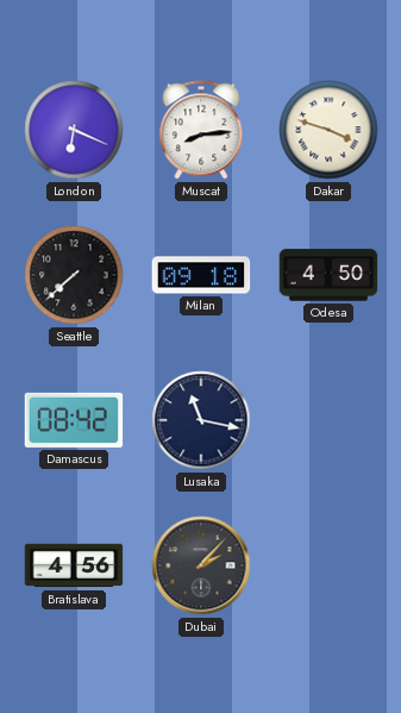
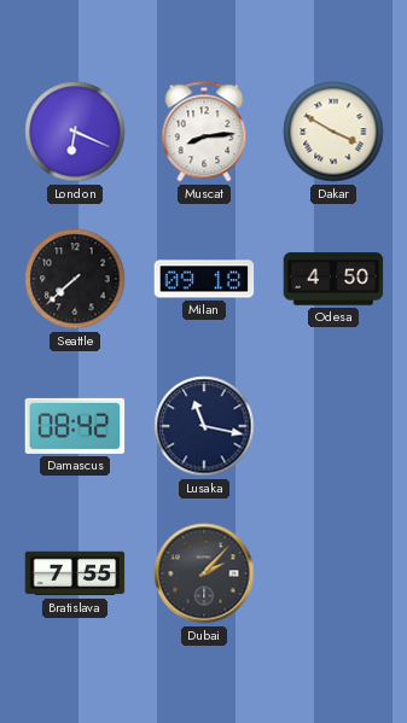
Dakar: 3:48 -> 3:50 (333, 132)
Bratislava: 4:56 -> 7:55 (75, 573)
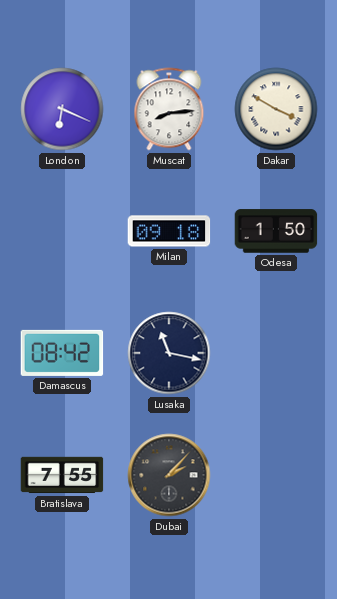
Seattle: 7:38 -> none (75, 279)
Odesa: 4:50 -> 1:50 (276, 231)
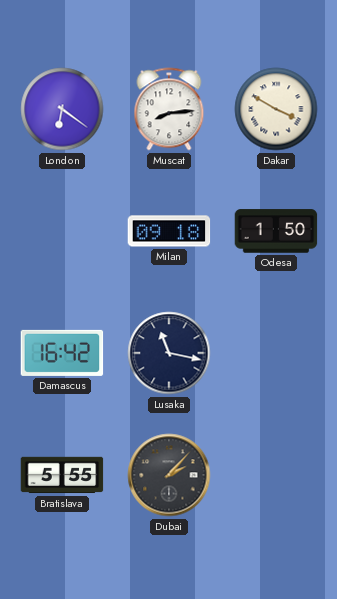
London: 6:19 -> 6:21 (62, 109)
Damascus: 08:42 -> 16:42 (62, 353)
Bratislava: 7:55 -> 5:55 (62, 475)
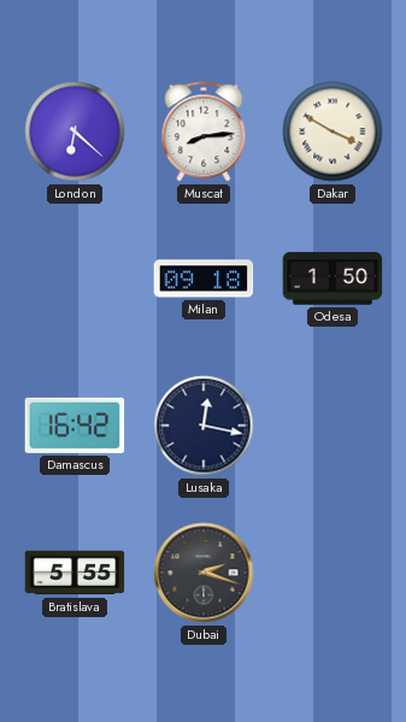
London: 6:21 -> 6:22 (75, 131)
Lusaka: 11:17 -> 12:17 (204, 425)
Dubai: 2:07 -> 2:18 (204, 573)
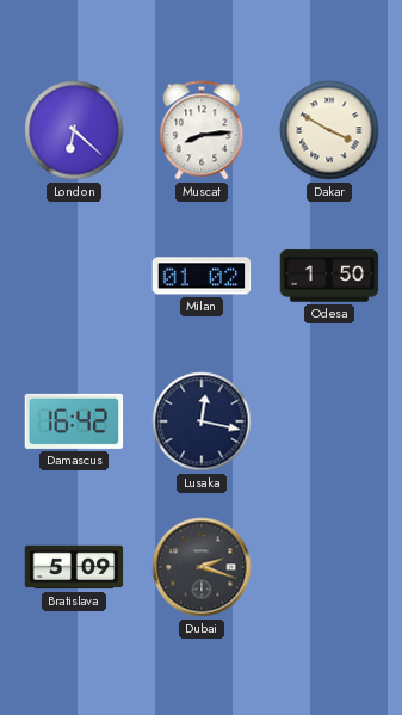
Milan: 09:18 -> 01:02 (202, 276)
Bratislava: 5:55 -> 5:09 (74, 567)
